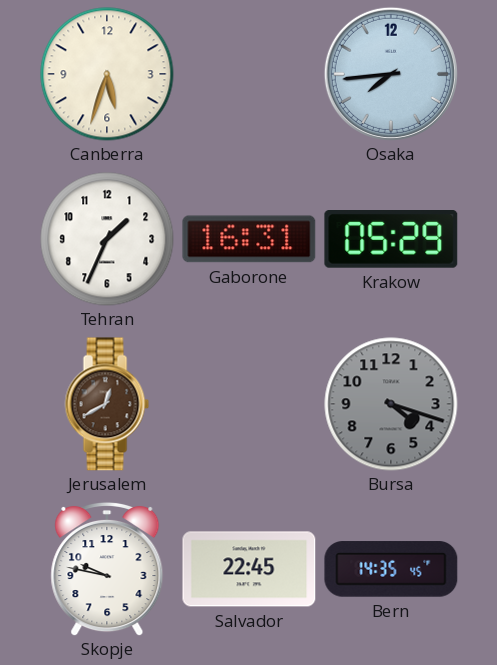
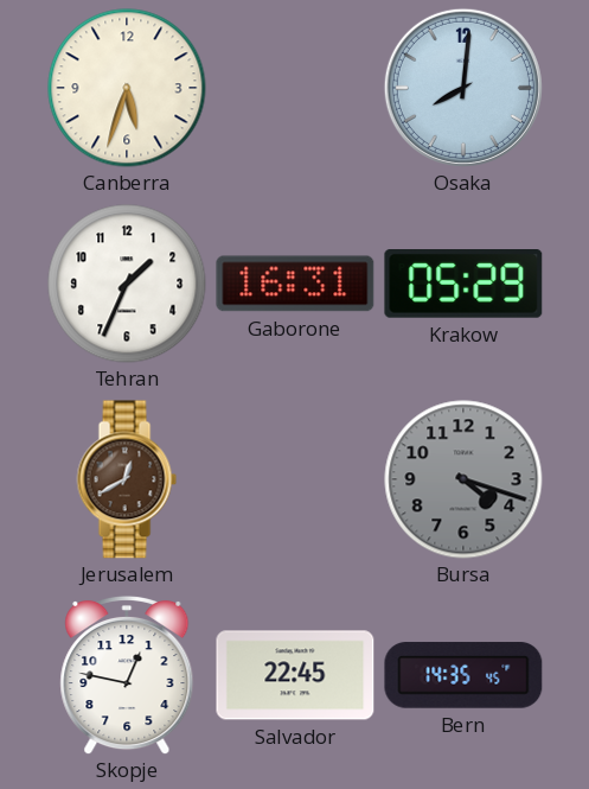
Osaka: 7:44 -> 8:01 (463, 88)
Skopje: 9:47 -> 12:47 (127, 675)
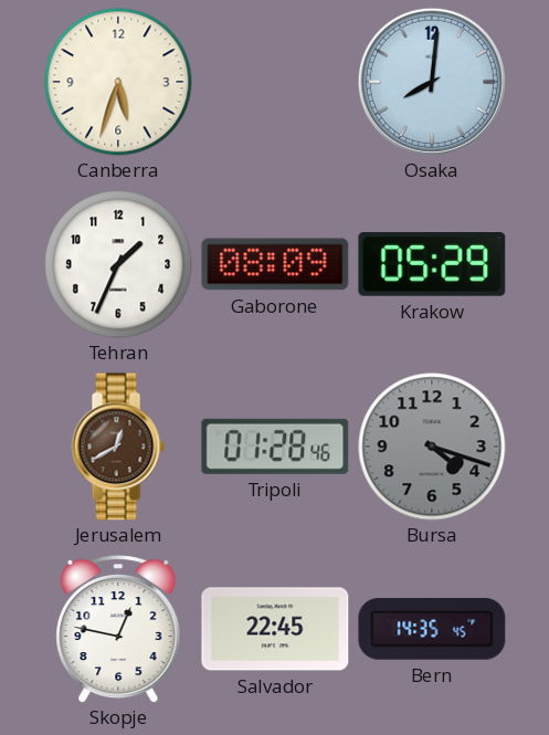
Gaborone: 16:31 -> 08:09 (275, 264)
Tripoli: none -> 01:28 (275, 447)
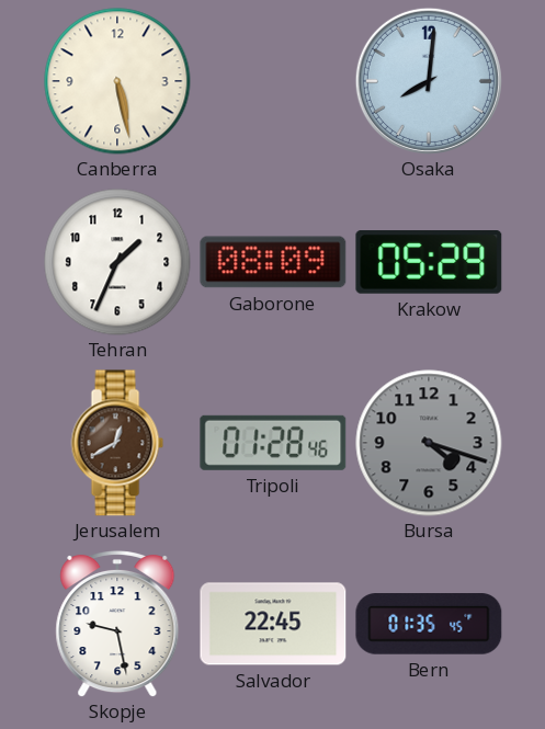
Canberra: 5:33 -> 5:28 (117, 81)
Skopje: 12:47 -> 9:28 (117, 624)
Bern: 14:35 -> 01:35 (429, 624)
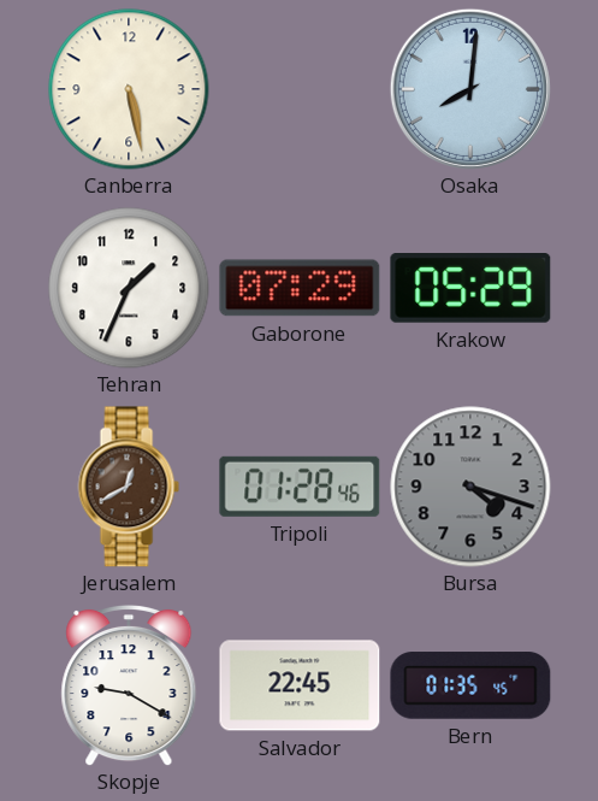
Gaborone: 08:09 -> 07:29 (300, 288)
Skopje: 9:28 -> 9:20 (129, 685)
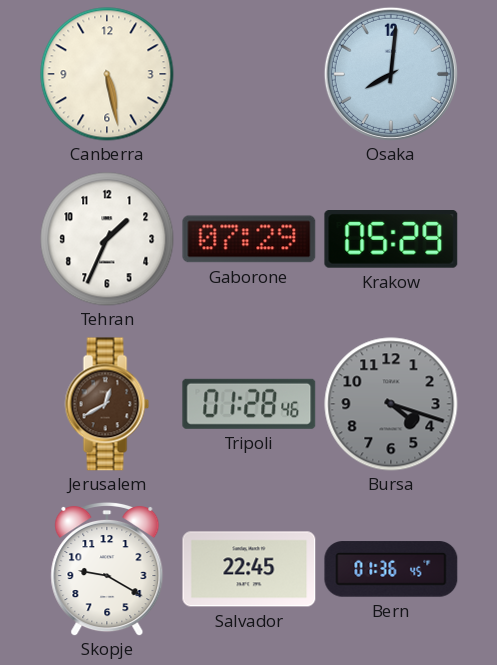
Bern: 01:35 -> 01:36 (391, 569)
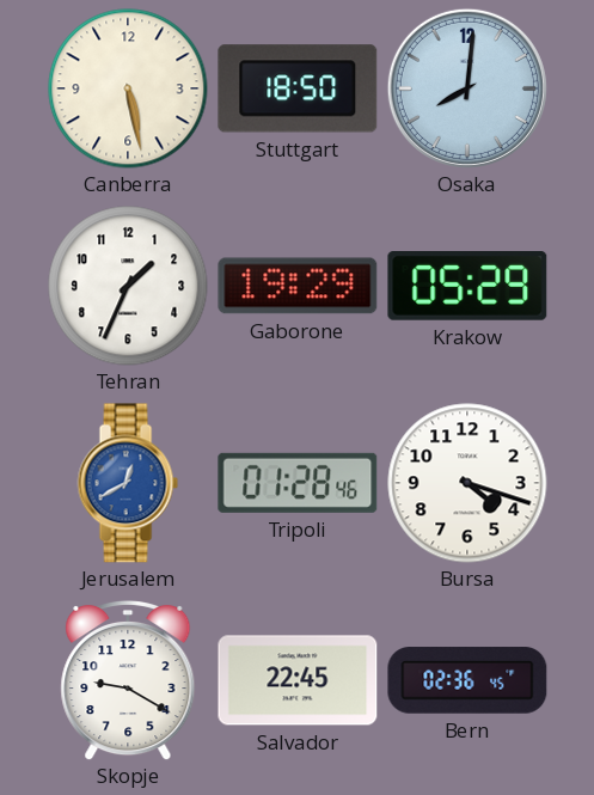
Stuttgart: none -> 18:50 (298, 88)
Gaborone: 07:29 -> 19:29 (298, 286)
Jerusalem dial: brown -> blue (128, 483)
Bursa dial: grey -> white (467, 483)
Bern: 01:36 -> 02:36 (467, 680)
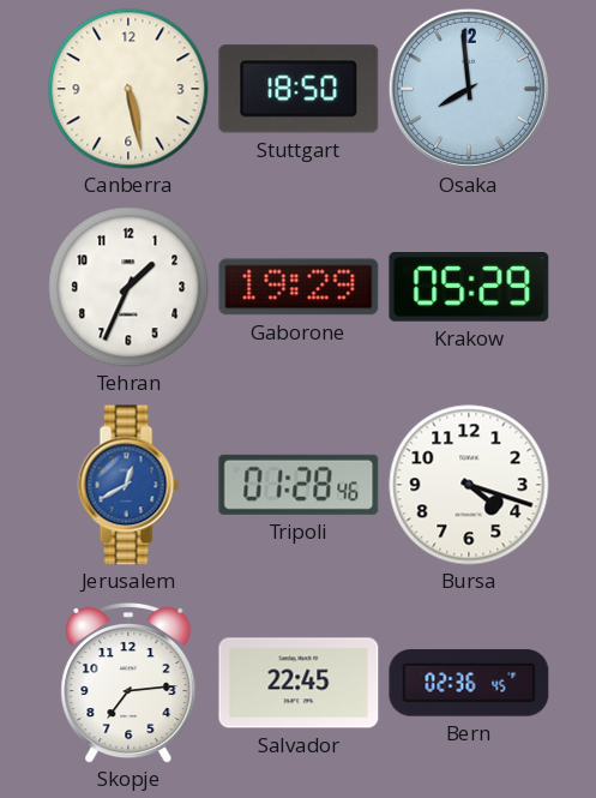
Osaka: 8:01 -> 7:59 (469, 89)
Skopje: 9:20 -> 7:14 (128, 683)
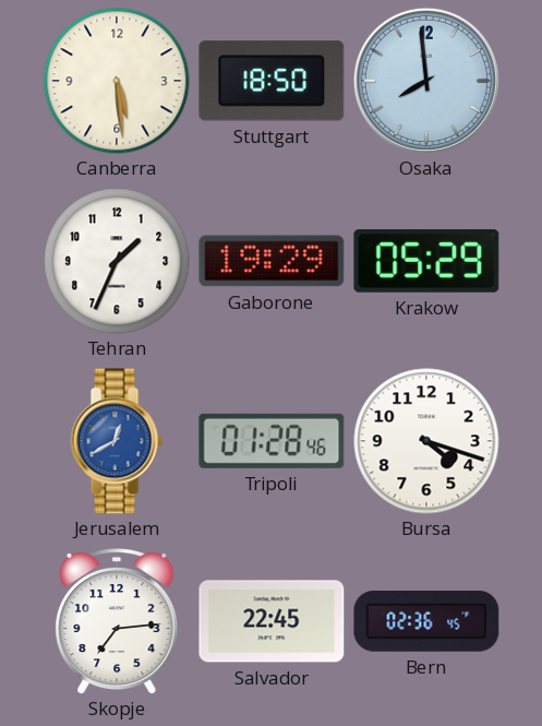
Canberra: 5:28 -> 5:29 (117, 81)
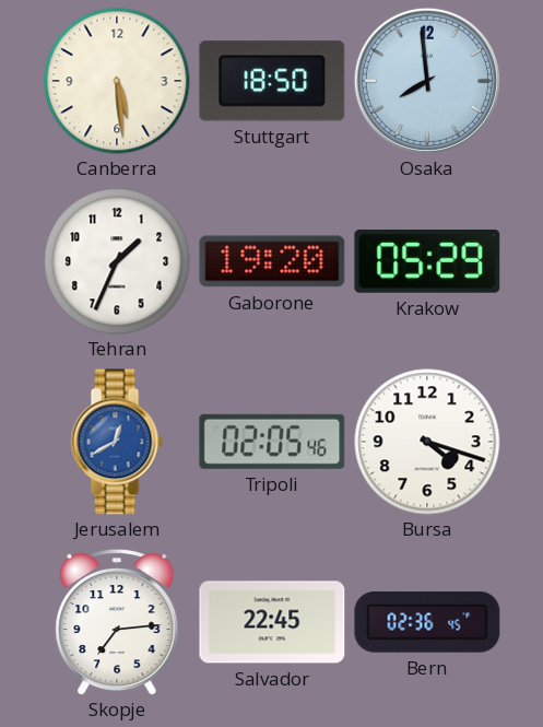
Gaborone: 19:29 -> 19:20 (272, 261)
Tripoli: 01:28 -> 02:05 (272, 442)
